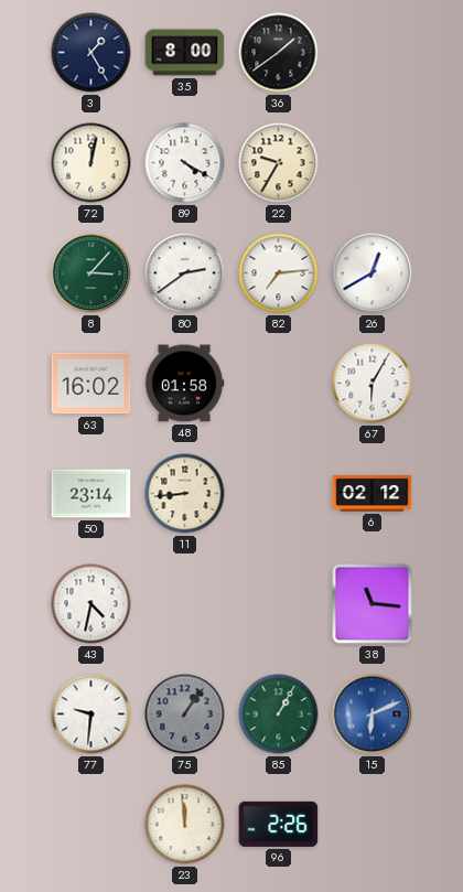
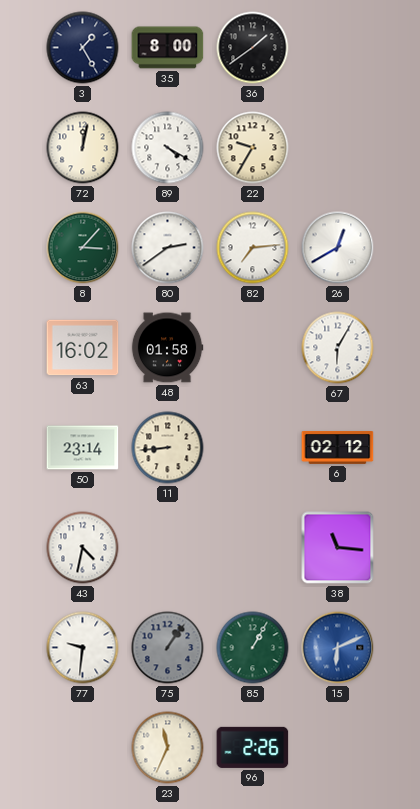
23: 11:59 -> 11:34 (168, 748)
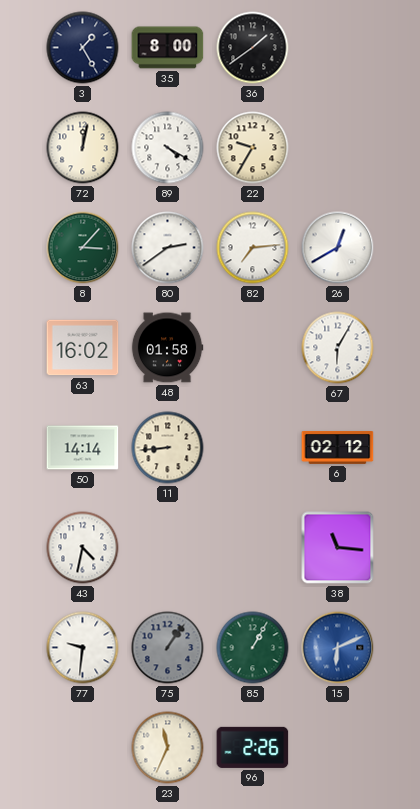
50: 23:14 -> 14:14 (83, 448)
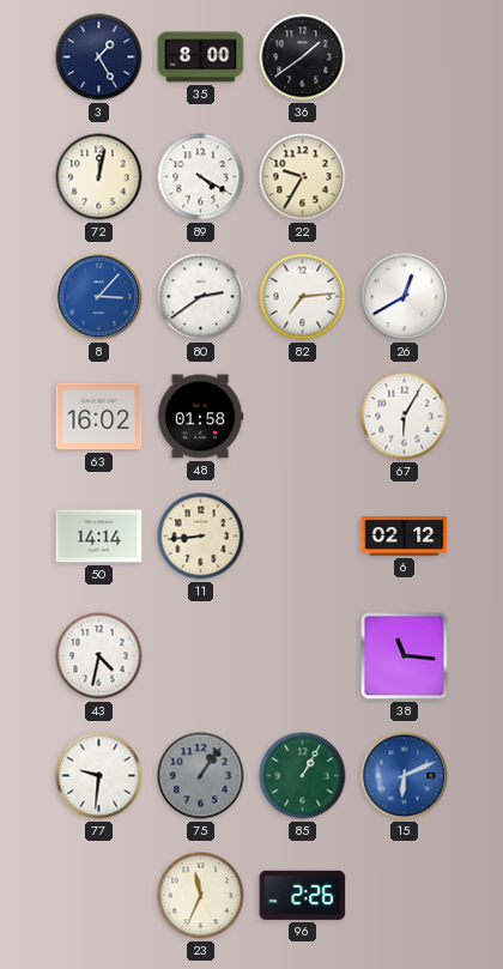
8 dial: green -> blue (99, 297)
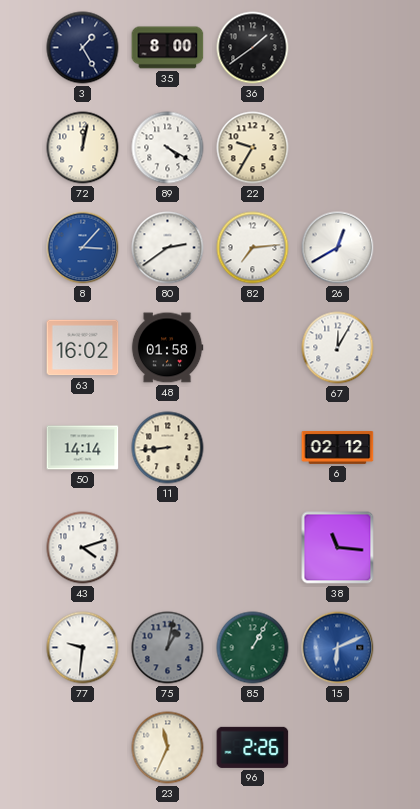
67: 6:05 -> 12:05 (338, 348)
43: 4:32 -> 4:12 (83, 548)
75: 1:06 -> 1:02 (168, 648)
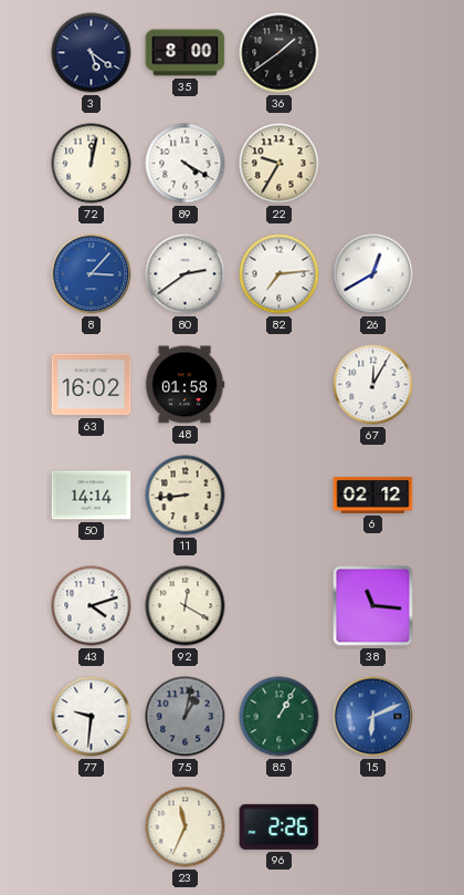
3: 1:25 -> 5:21 (92, 53)
92: none -> 12:20 (186, 606)
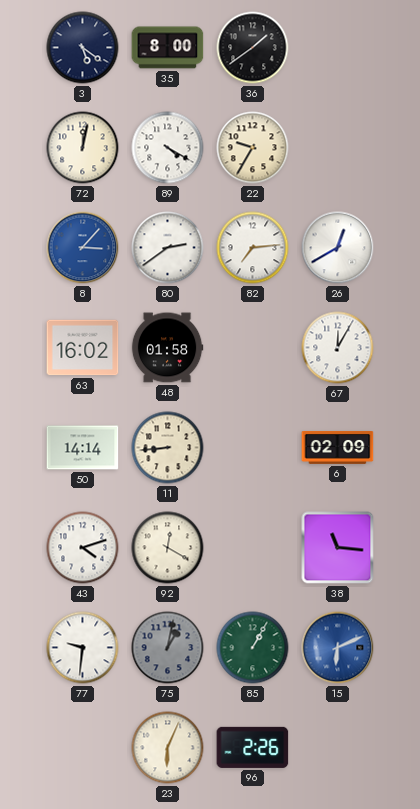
6: 02:12 -> 02:09 (338, 448)
23: 11:34 -> 6:04 (168, 748)
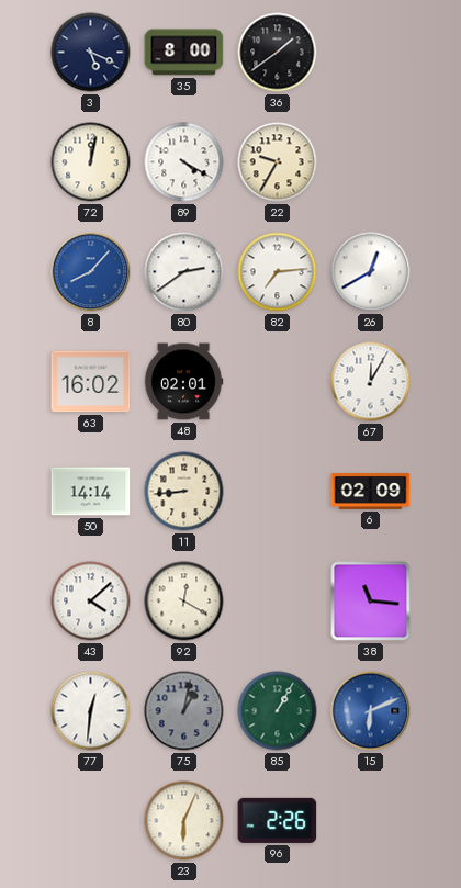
3: 5:21 -> 5:19 (91, 53)
8: 3:07 -> 8:07 (91, 272)
48: 01:58 -> 02:01 (183, 382)
43: 4:12 -> 4:08 (91, 602)
77: 9:31 -> 12:31 (91, 711)
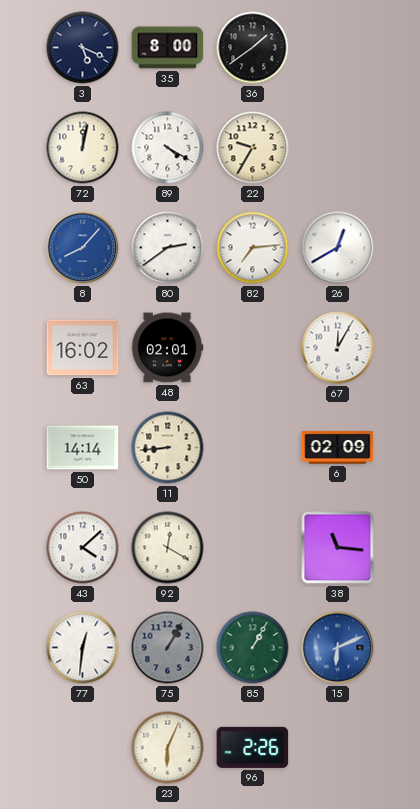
75: 1:02 -> 1:05 (168, 648)
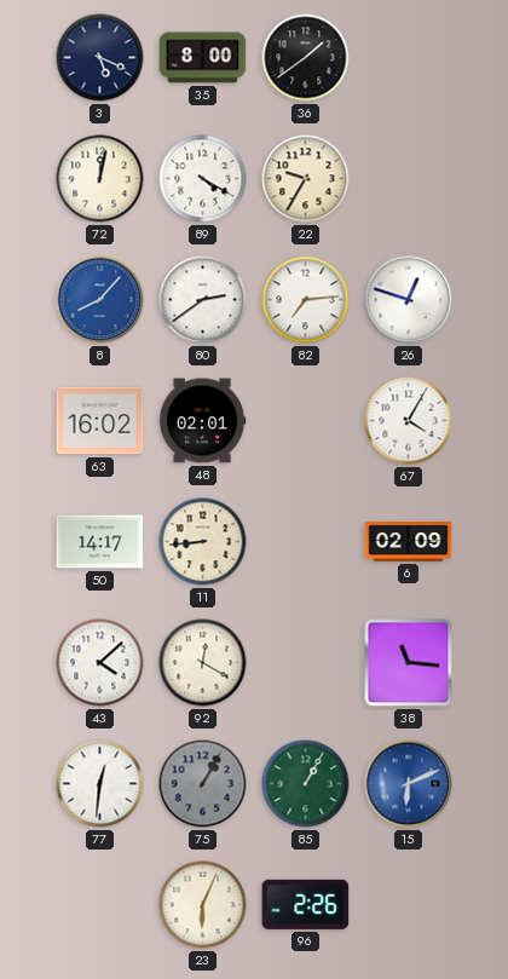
26: 12:40 -> 12:48 (409, 300)
67: 12:05 -> 4:05 (409, 421)
50: 14:14 -> 14:17 (100, 542)
